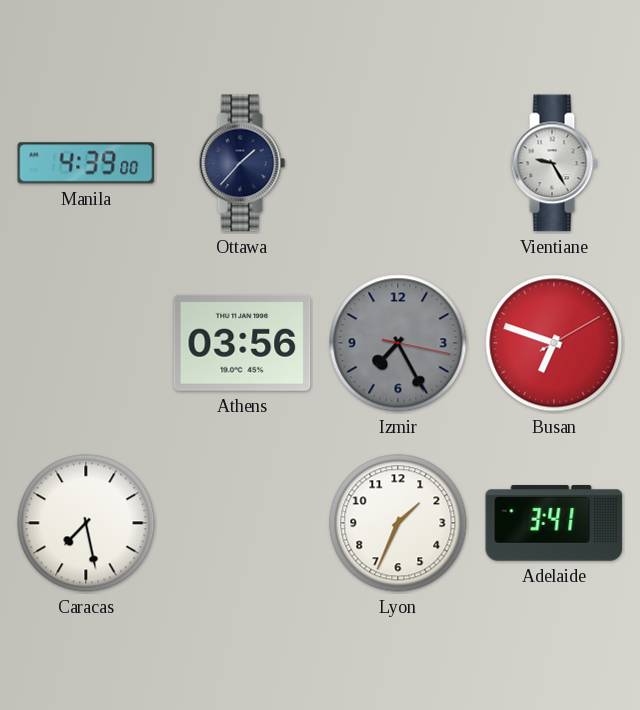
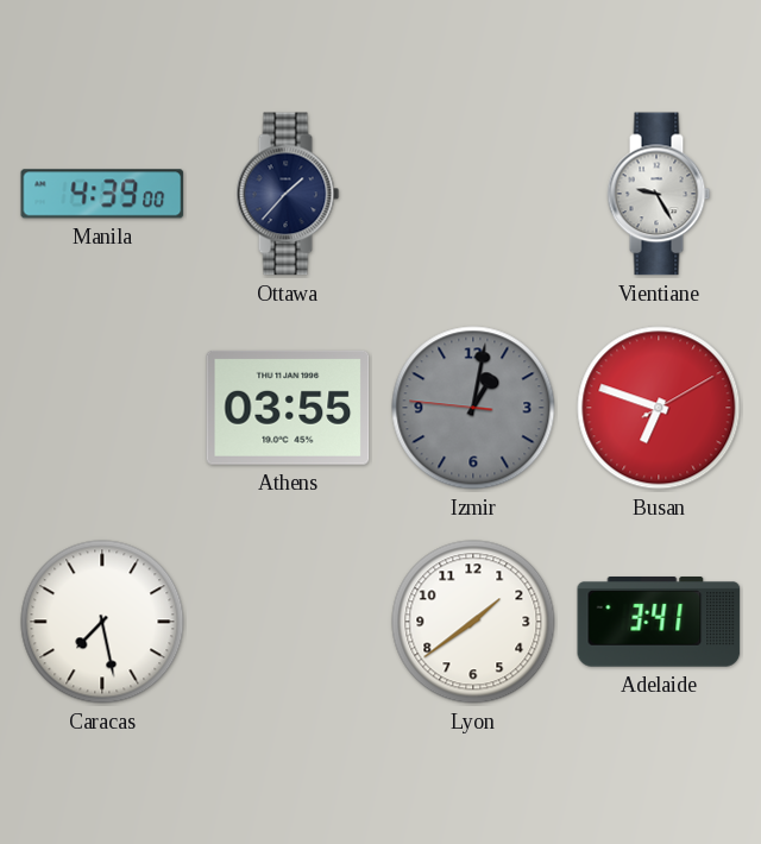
Athens: 03:56 -> 03:55 (288, 408)
Izmir: 7:25 -> 1:01 (473, 408)
Lyon: 1:34 -> 1:39 (473, 622)
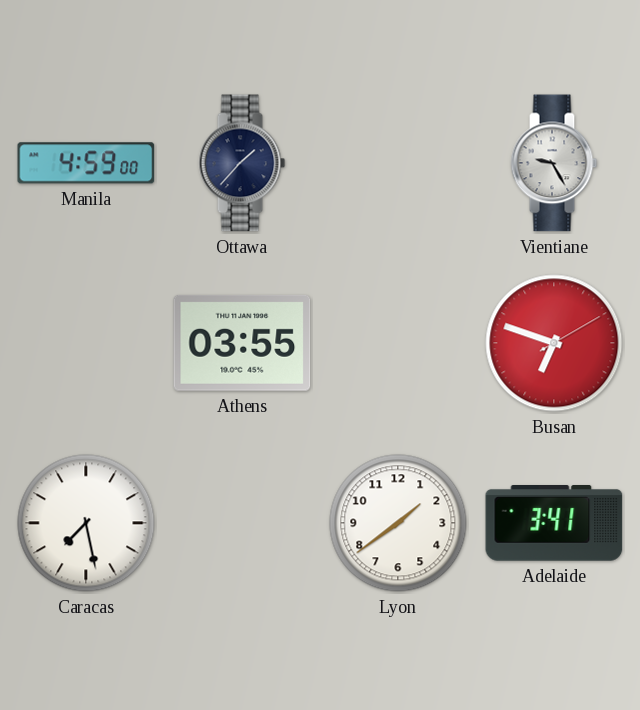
Manila: 4:39 -> 4:59 (86, 163)
Izmir: 1:01 -> none (473, 408)
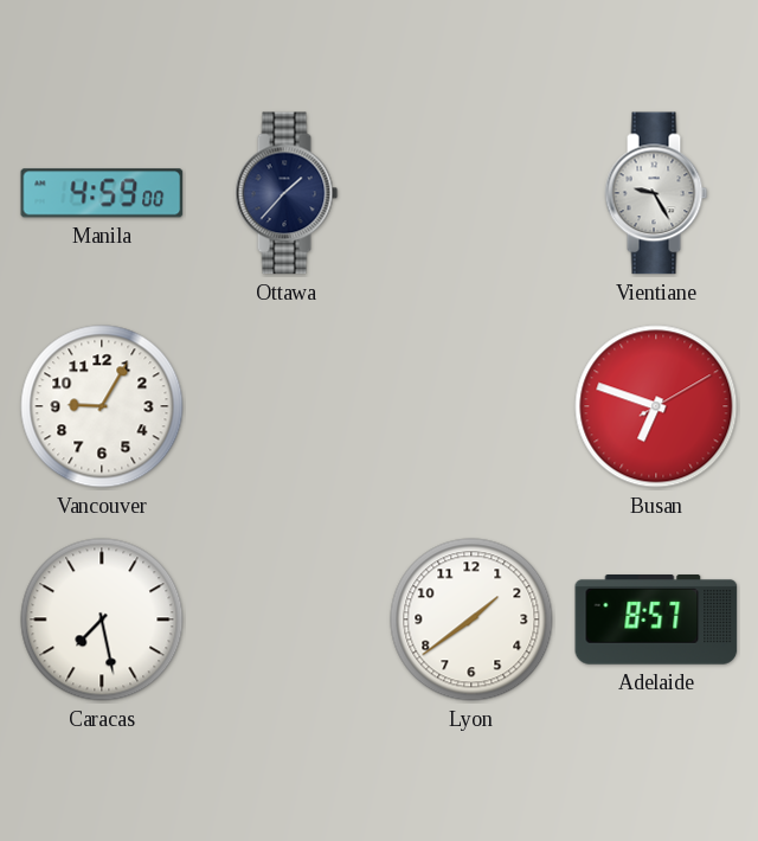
Vancouver: none -> 9:05 (102, 406)
Athens: 03:55 -> none (242, 343)
Adelaide: 3:41 -> 8:57 (656, 621)
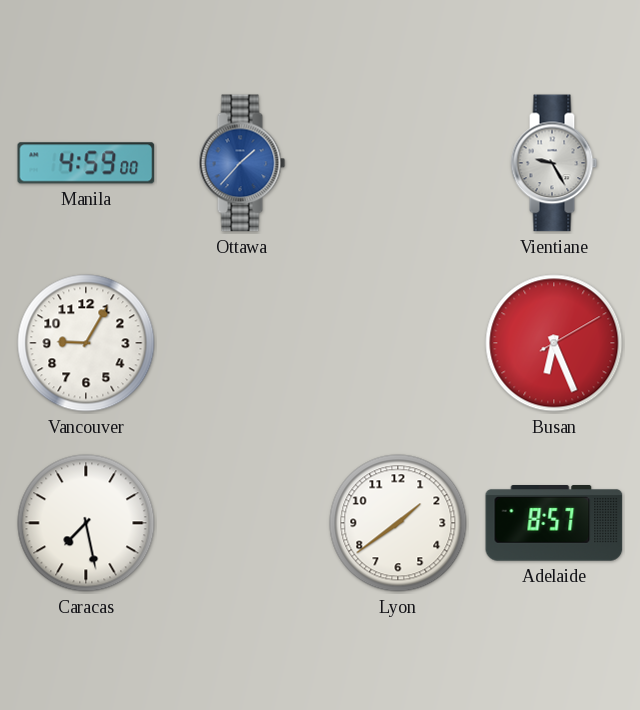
Ottawa dial: navy -> blue (242, 163)
Busan: 6:48 -> 6:26 (554, 343)
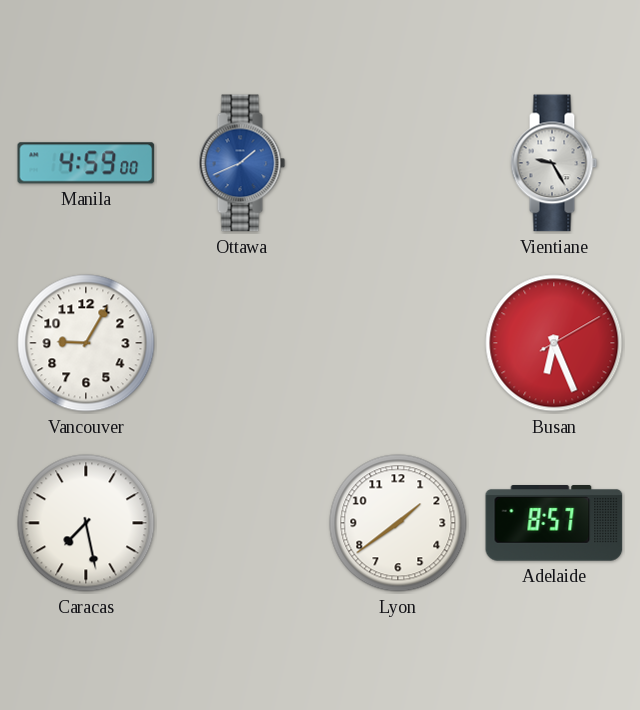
Ottawa: 1:37 -> 1:41 (242, 163)
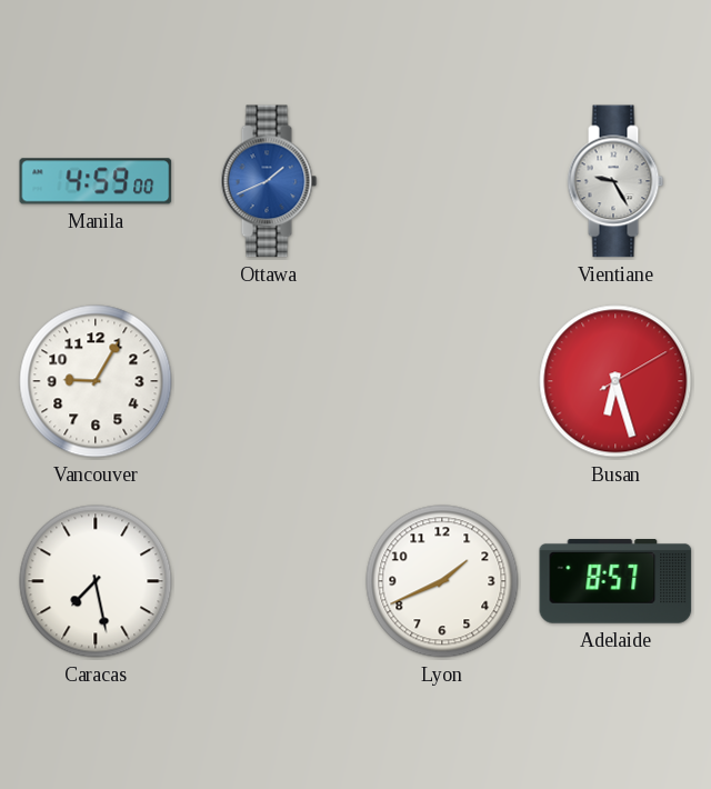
Busan: 6:26 -> 6:27 (615, 381)
Lyon: 1:39 -> 1:41 (442, 581)
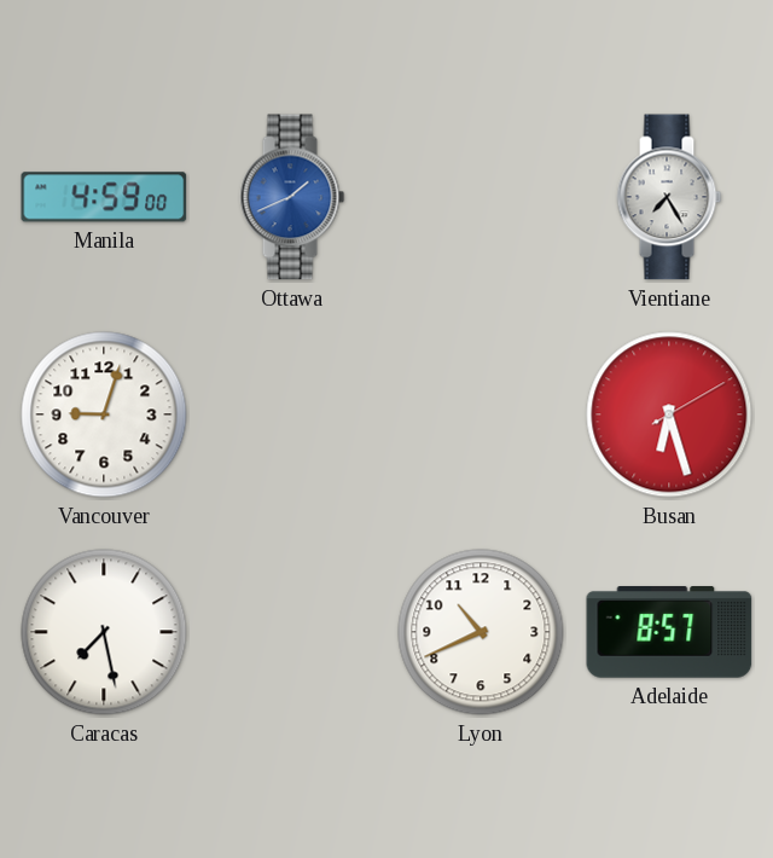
Vientiane: 9:25 -> 7:25 (669, 197)
Vancouver: 9:05 -> 9:03 (104, 414)
Lyon: 1:41 -> 10:41 (481, 632)
